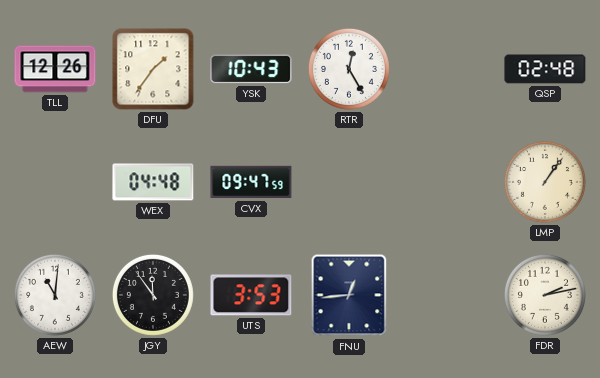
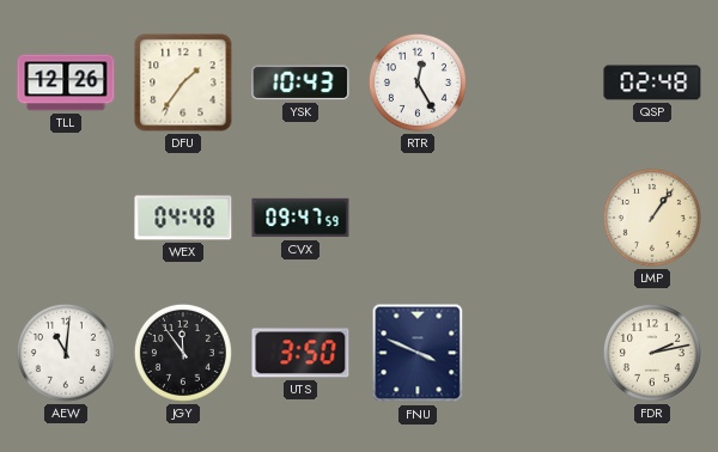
UTS: 3:53 -> 3:50 (300, 353)
FNU: 12:44 -> 3:49 (418, 353)
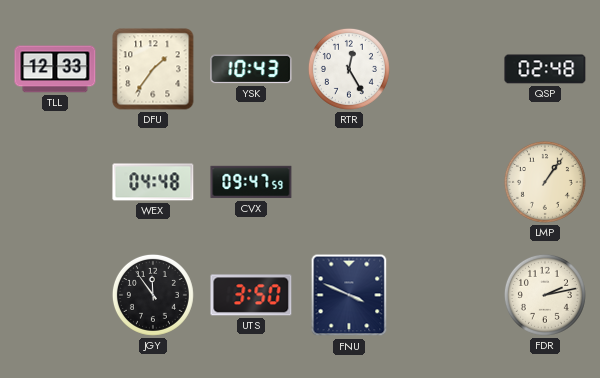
TLL: 12:26 -> 12:33 (55, 69)
AEW: 11:01 -> none (66, 353)
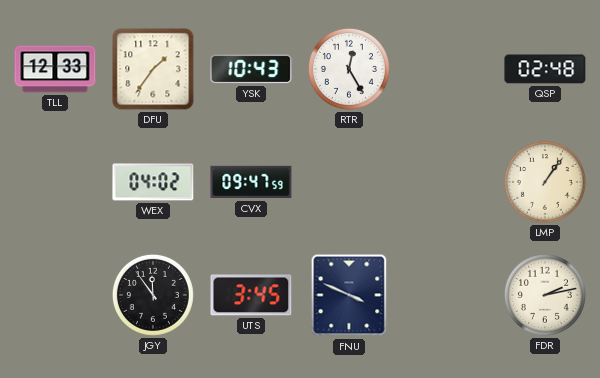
WEX: 04:48 -> 04:02 (153, 182)
UTS: 3:50 -> 3:45 (251, 295)
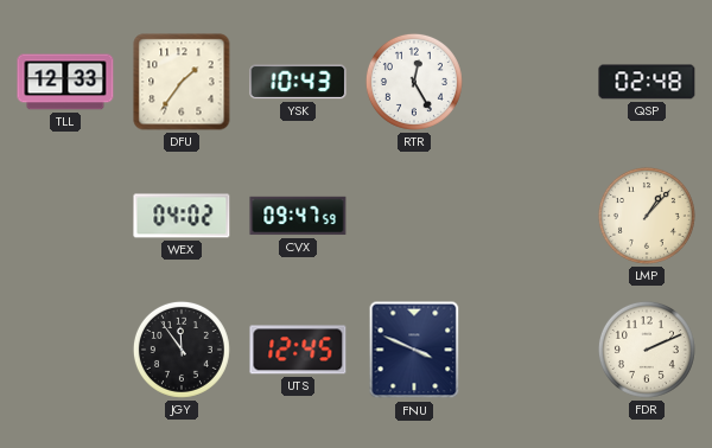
LMP: 1:06 -> 1:07 (647, 216)
UTS: 3:45 -> 12:45 (298, 350)
FDR: 2:13 -> 2:11 (647, 350)
